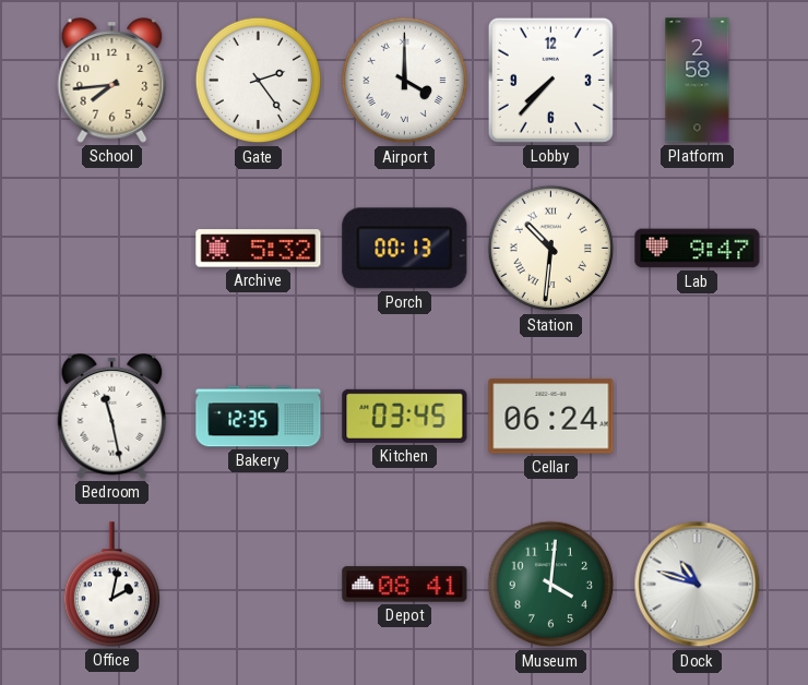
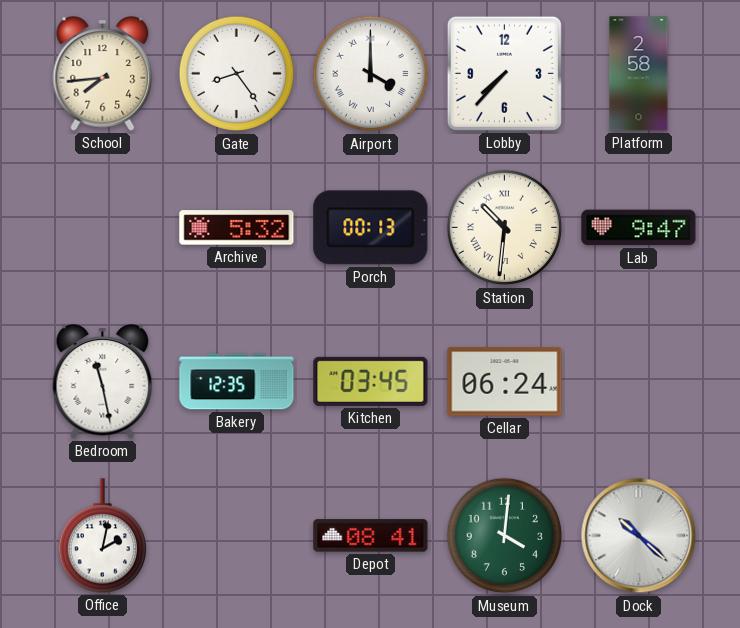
Gate: 2:24 -> 8:24 (237, 74)
Dock: 10:48 -> 10:22 (639, 536)
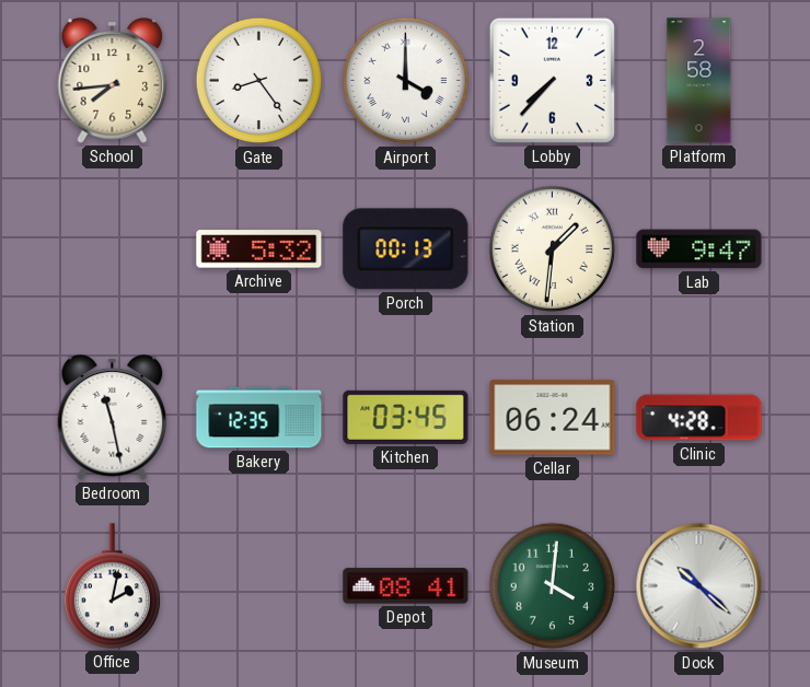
Station: 10:31 -> 1:31 (553, 249)
Clinic: none -> 4:28 (699, 418)
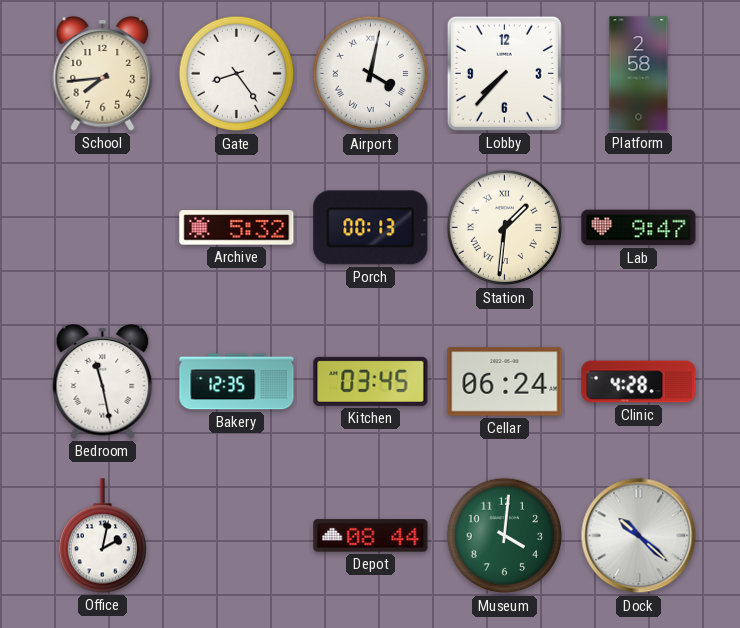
Airport: 4:00 -> 4:02 (371, 74)
Depot: 08:41 -> 08:44 (371, 536)
